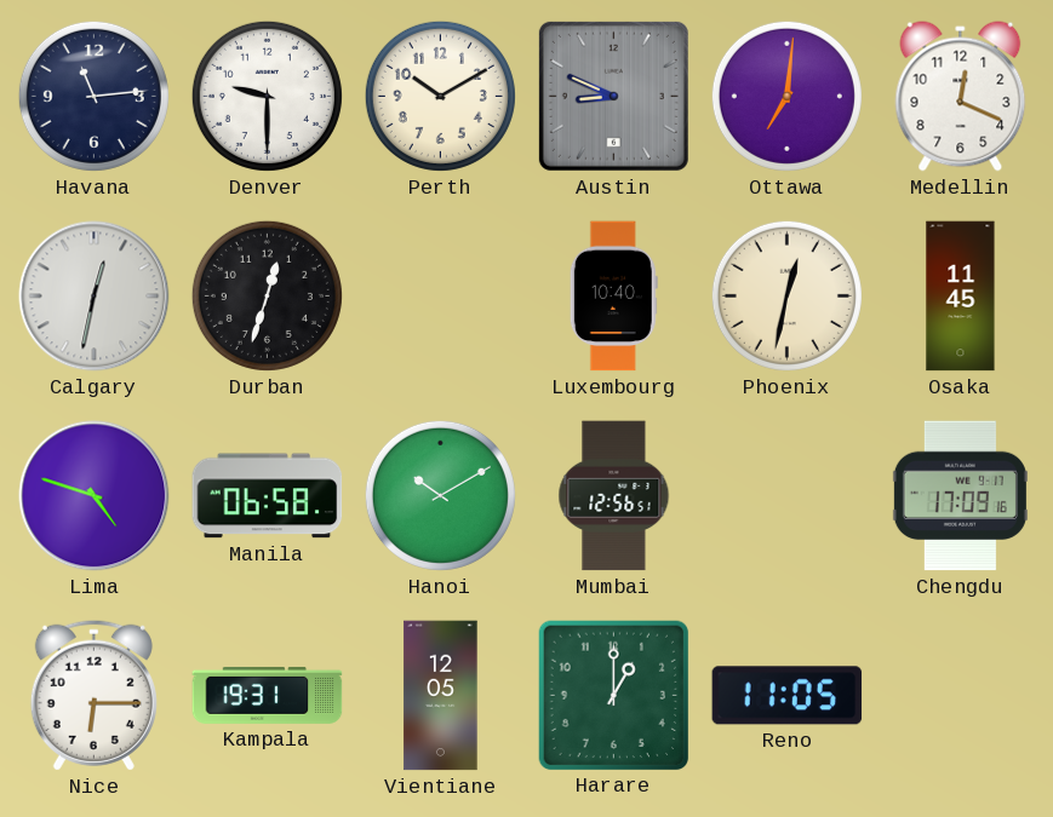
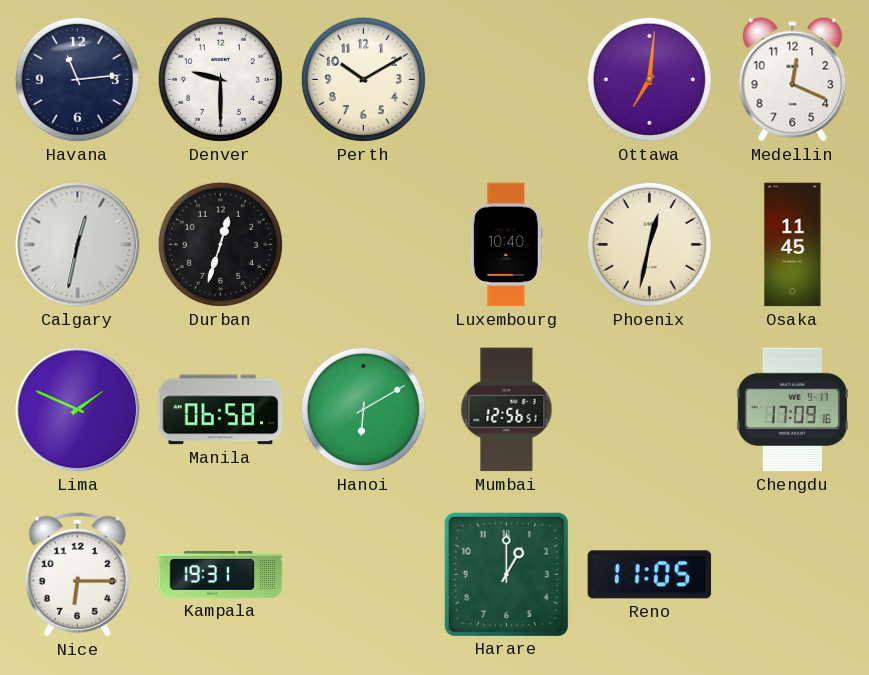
Austin: 8:49 -> none (613, 96)
Lima: 4:48 -> 1:49 (78, 410)
Hanoi: 10:10 -> 6:10 (363, 409)
Vientiane: 12:05 -> none (441, 696)
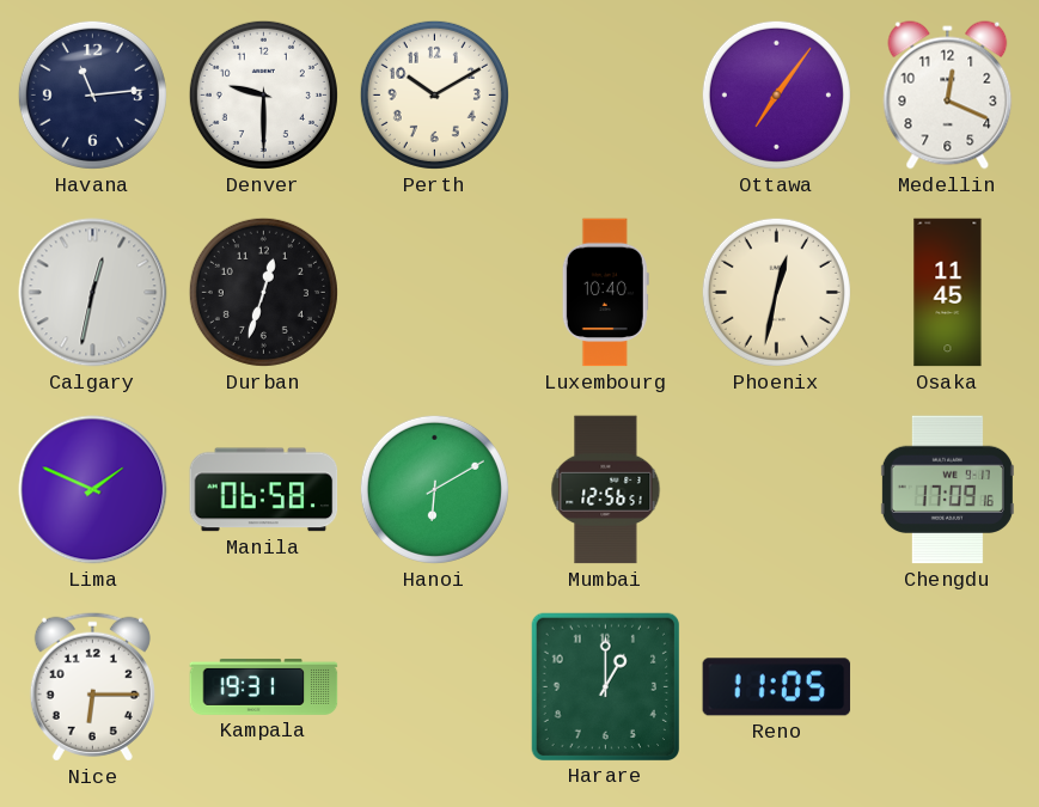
Ottawa: 7:01 -> 7:06 (776, 94)
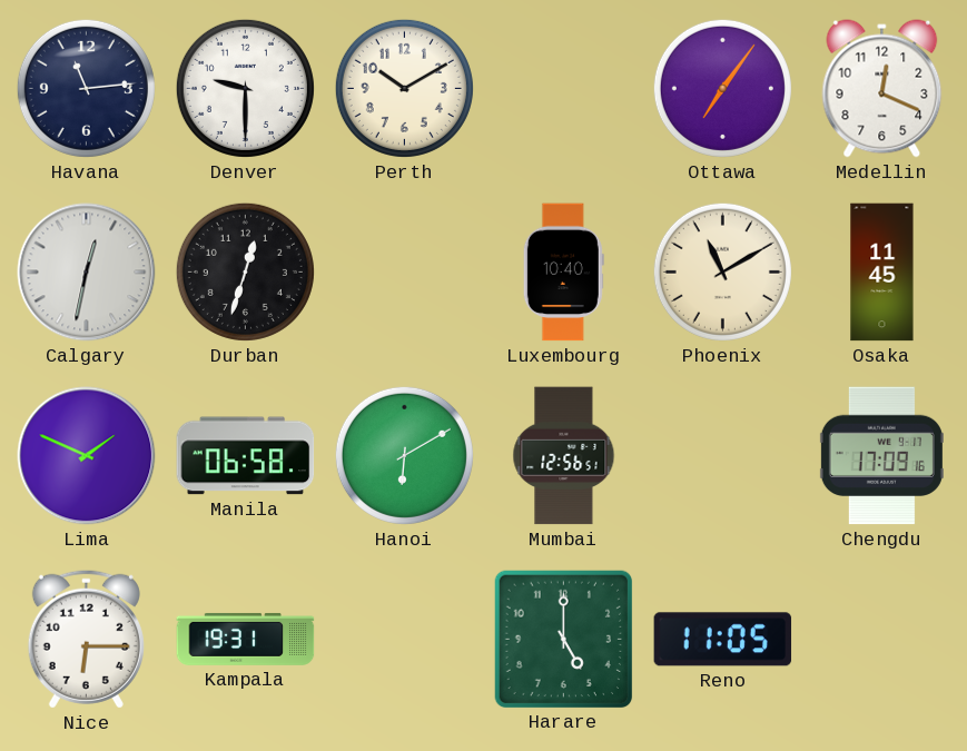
Phoenix: 12:32 -> 11:10 (722, 271)
Harare: 1:00 -> 5:00 (563, 639)
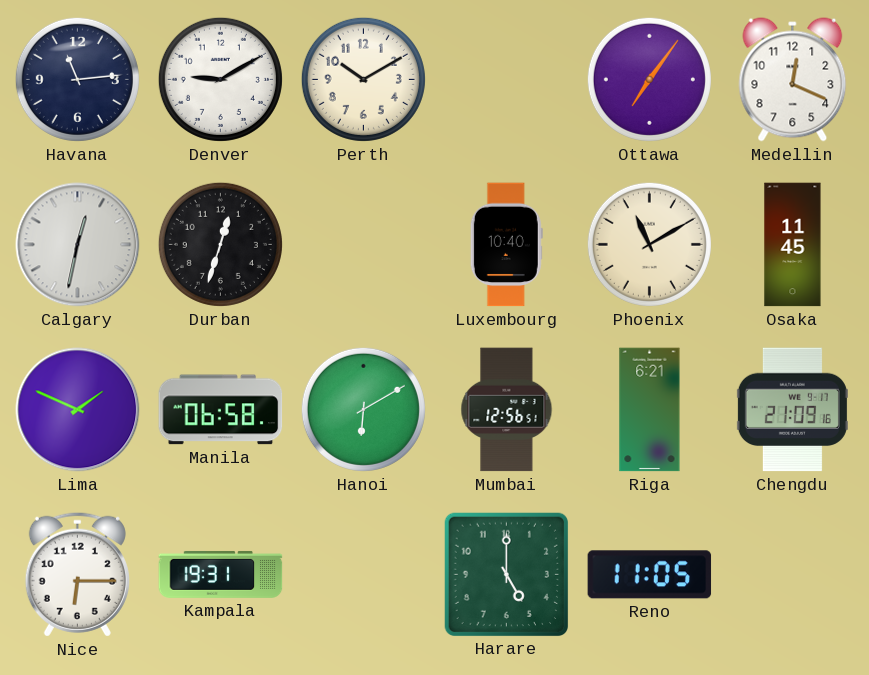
Denver: 9:30 -> 9:10 (220, 79)
Riga: none -> 6:21 (650, 410)
Chengdu: 17:09 -> 21:09 (792, 410)
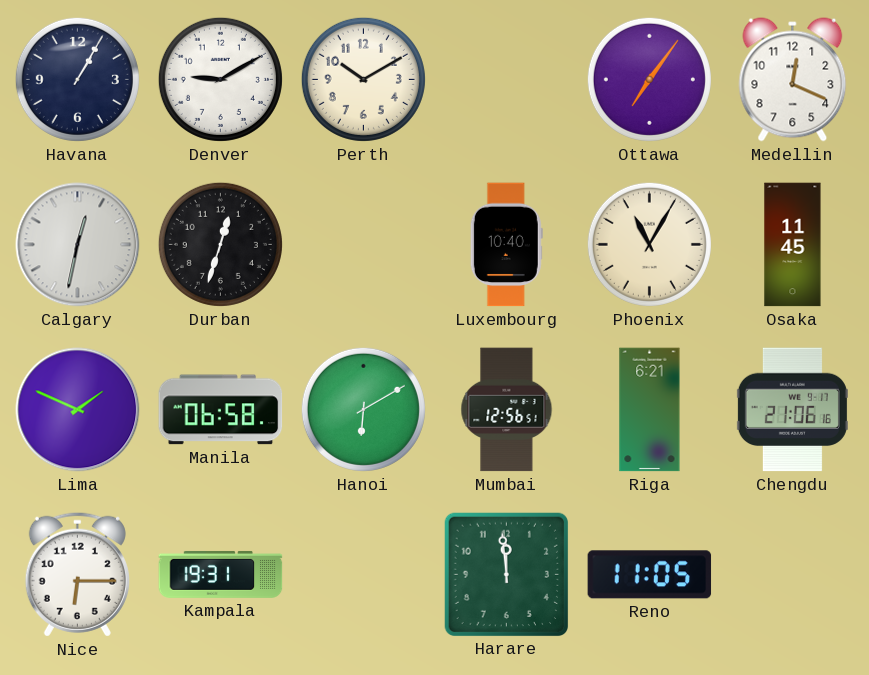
Havana: 11:14 -> 1:05 (77, 79)
Phoenix: 11:10 -> 11:05 (649, 244)
Chengdu: 21:09 -> 21:06 (792, 410)
Harare: 5:00 -> 11:59 (506, 574)
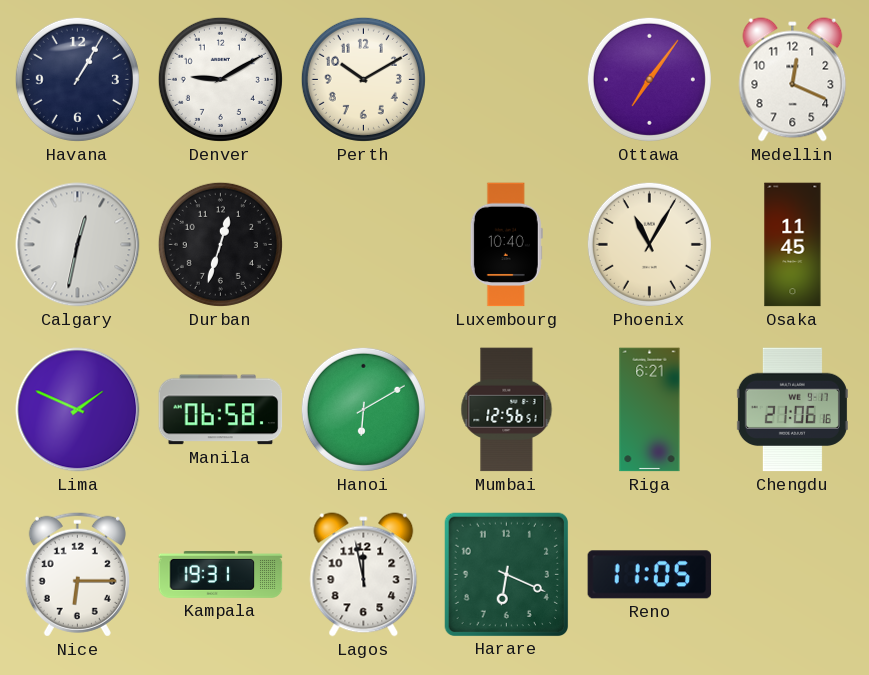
Lagos: none -> 11:58 (364, 575)
Harare: 11:59 -> 6:19 (506, 574)
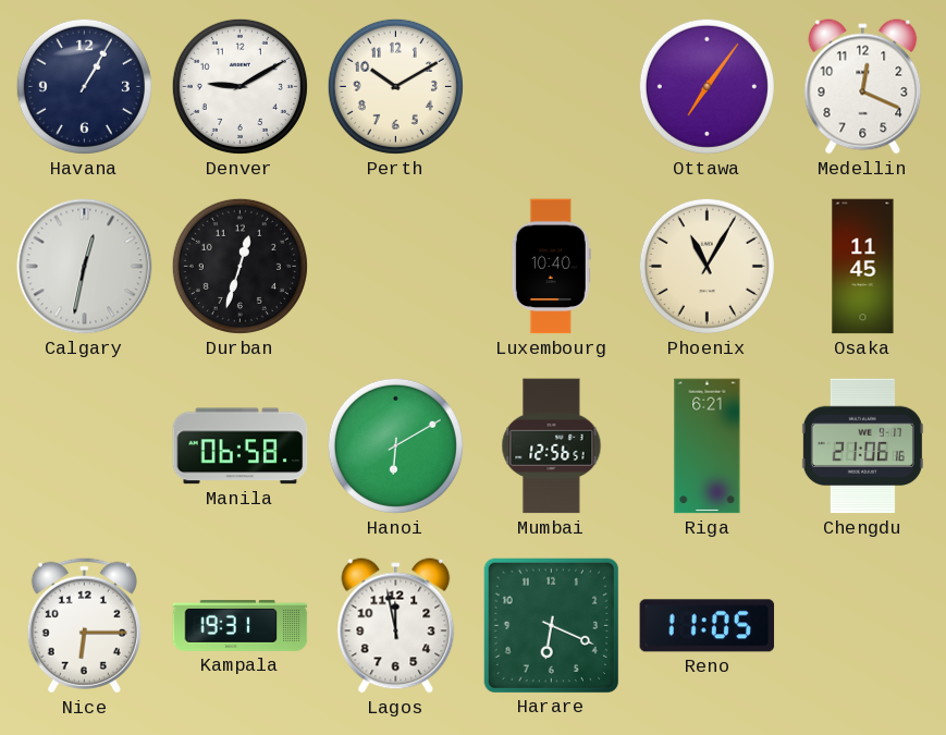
Lima: 1:49 -> none (78, 410)
